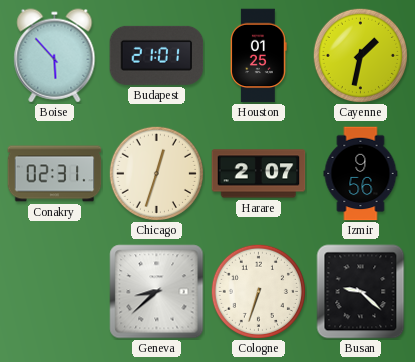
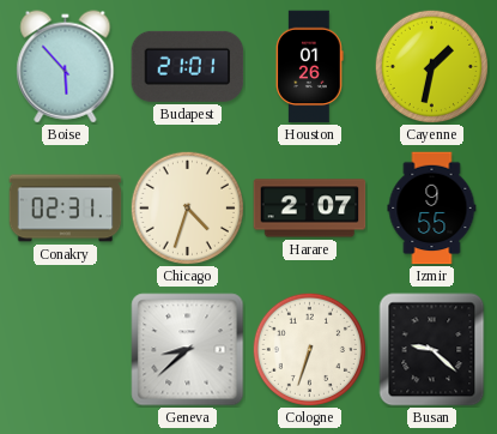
Houston: 01:25 -> 01:26 (310, 67)
Chicago: 12:33 -> 4:33 (187, 207)
Izmir: 9:56 -> 9:55 (432, 209)
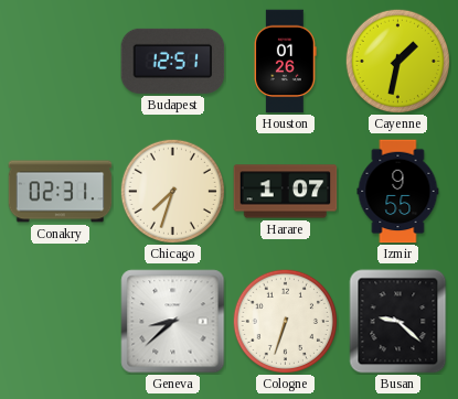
Boise: 5:53 -> none (66, 67)
Budapest: 21:01 -> 12:51 (173, 61)
Chicago: 4:33 -> 7:33 (172, 191)
Harare: 2:07 -> 1:07 (286, 192)
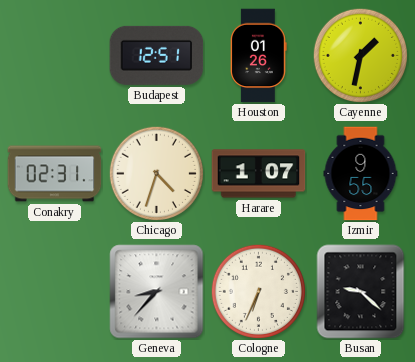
Chicago: 7:33 -> 4:33 (156, 173)
Geneva: 8:38 -> 8:37 (157, 292)
Cologne: 6:33 -> 6:34 (258, 291)
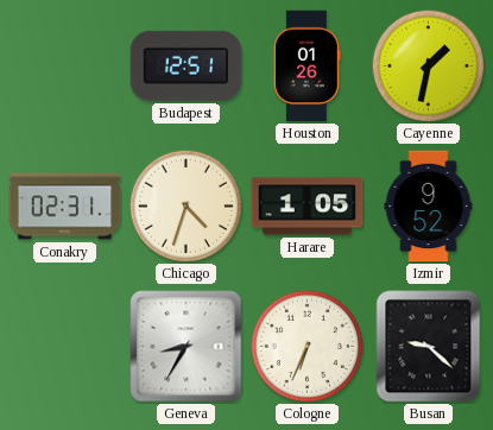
Harare: 1:07 -> 1:05 (308, 207)
Izmir: 9:55 -> 9:52 (429, 207)
Geneva: 8:37 -> 8:35 (187, 347)
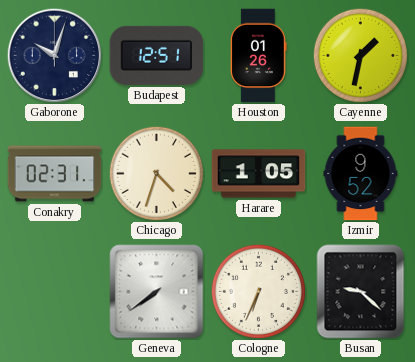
Gaborone: none -> 10:03 (54, 55)
Geneva: 8:35 -> 7:39 (157, 292)
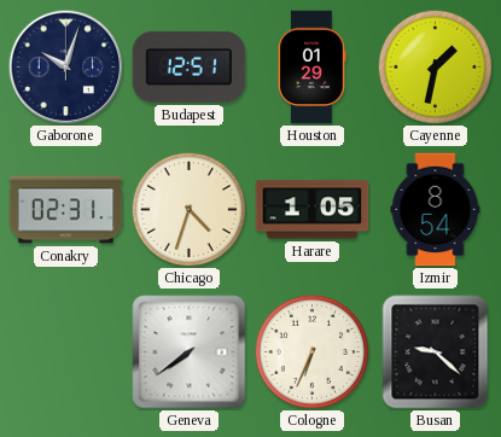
Houston: 01:26 -> 01:29 (313, 68)
Izmir: 9:52 -> 8:54 (436, 210)
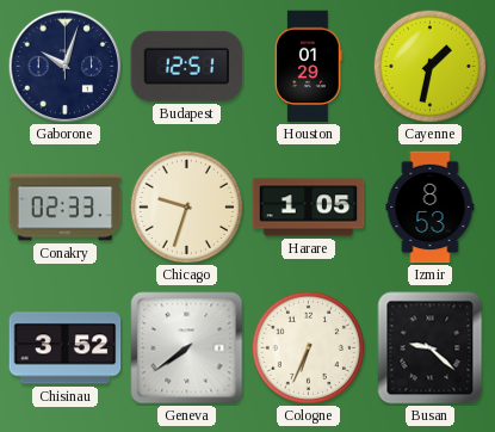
Conakry: 02:31 -> 02:33 (66, 208)
Chicago: 4:33 -> 9:33 (186, 206)
Izmir: 8:54 -> 8:53 (431, 208)
Chisinau: none -> 3:52 (66, 348)
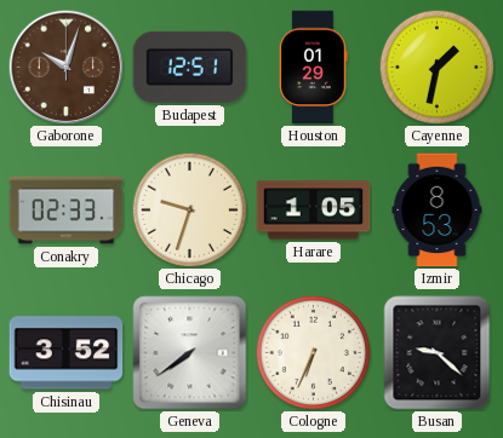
Gaborone dial: navy -> brown (65, 67)
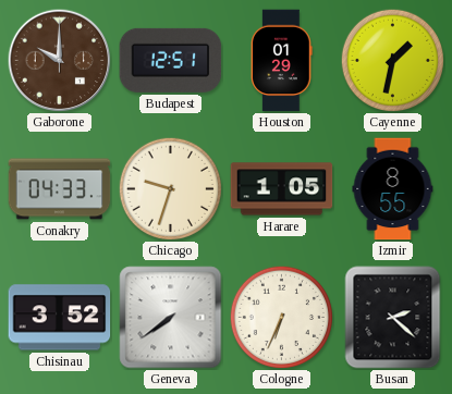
Gaborone: 10:03 -> 10:00 (59, 60)
Conakry: 02:33 -> 04:33 (60, 189)
Izmir: 8:53 -> 8:55 (393, 189)
Busan: 9:22 -> 2:22 (393, 318)
